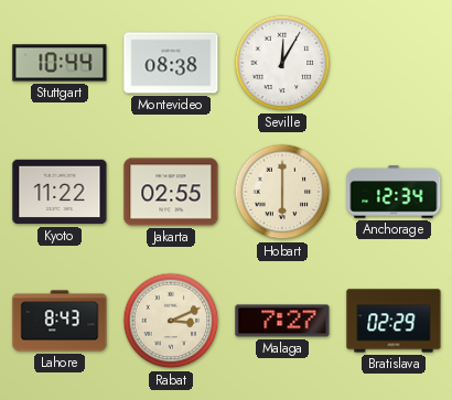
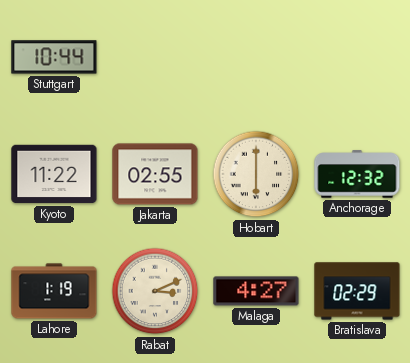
Montevideo: 08:38 -> none (171, 63)
Seville: 12:05 -> none (282, 63)
Anchorage: 12:34 -> 12:32 (357, 174)
Lahore: 8:43 -> 1:19 (54, 291)
Malaga: 7:27 -> 4:27 (256, 291)
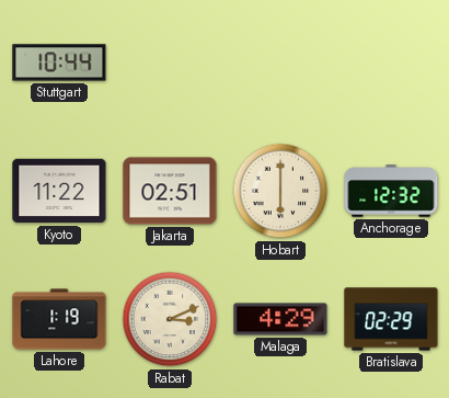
Jakarta: 02:55 -> 02:51 (170, 191)
Malaga: 4:27 -> 4:29 (280, 319)
